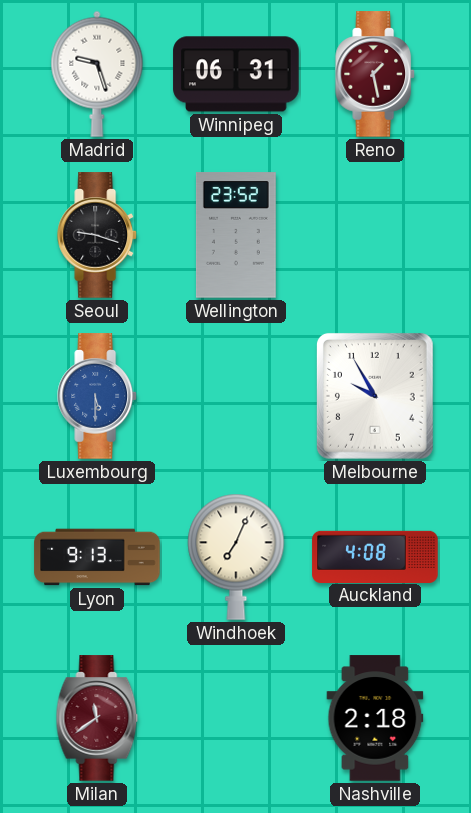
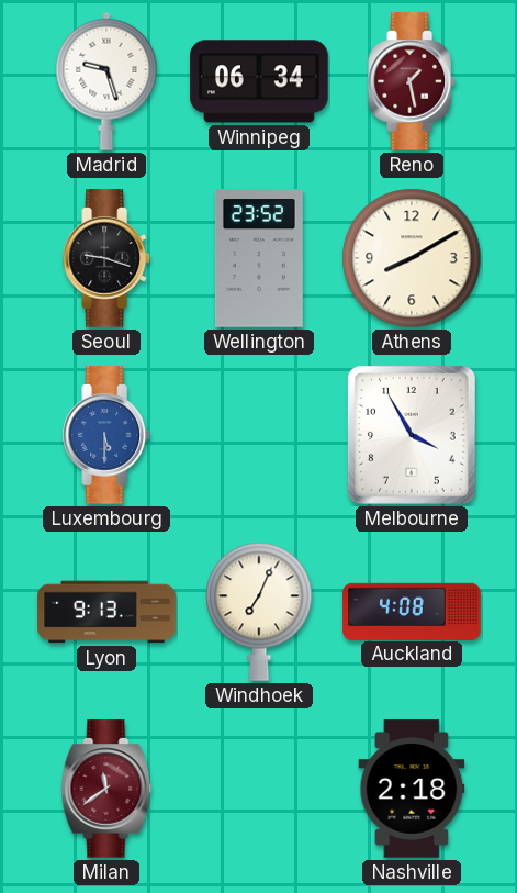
Winnipeg: 06:31 -> 06:34 (259, 81)
Athens: none -> 8:10 (412, 258)
Melbourne: 9:55 -> 3:55 (412, 435)
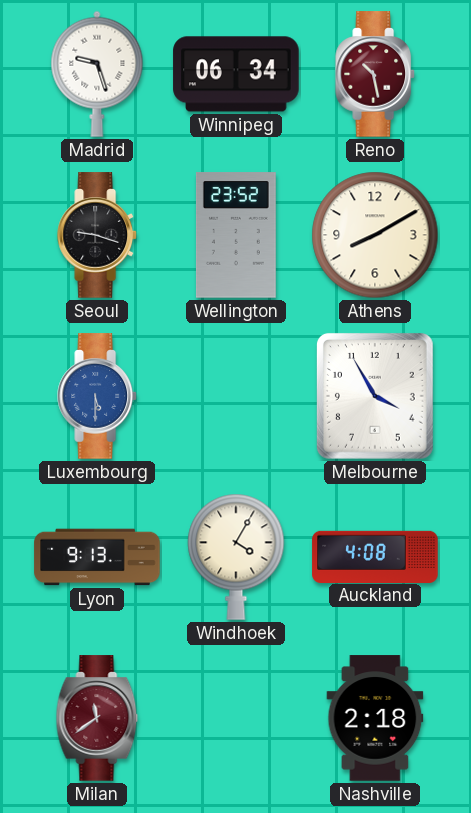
Reno: 1:28 -> 10:28 (376, 74)
Windhoek: 7:04 -> 4:05 (236, 557)
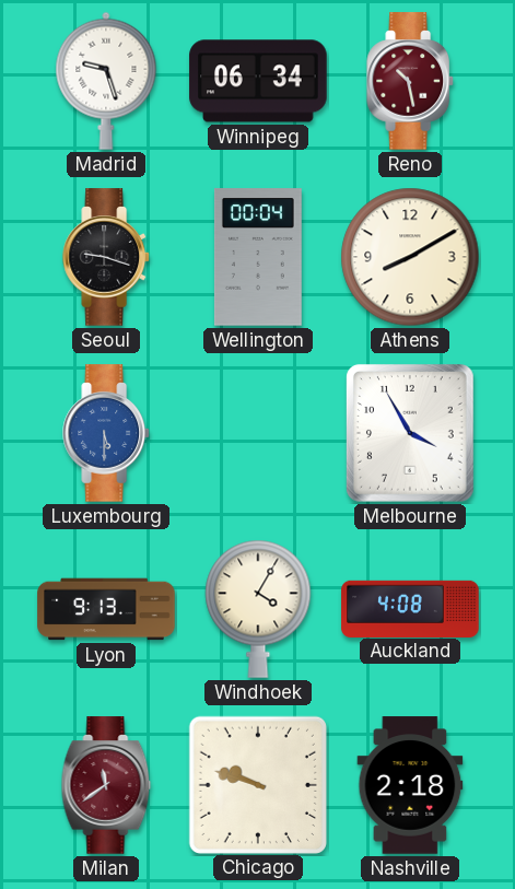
Wellington: 23:52 -> 00:04 (258, 257)
Chicago: none -> 9:48 (257, 784)
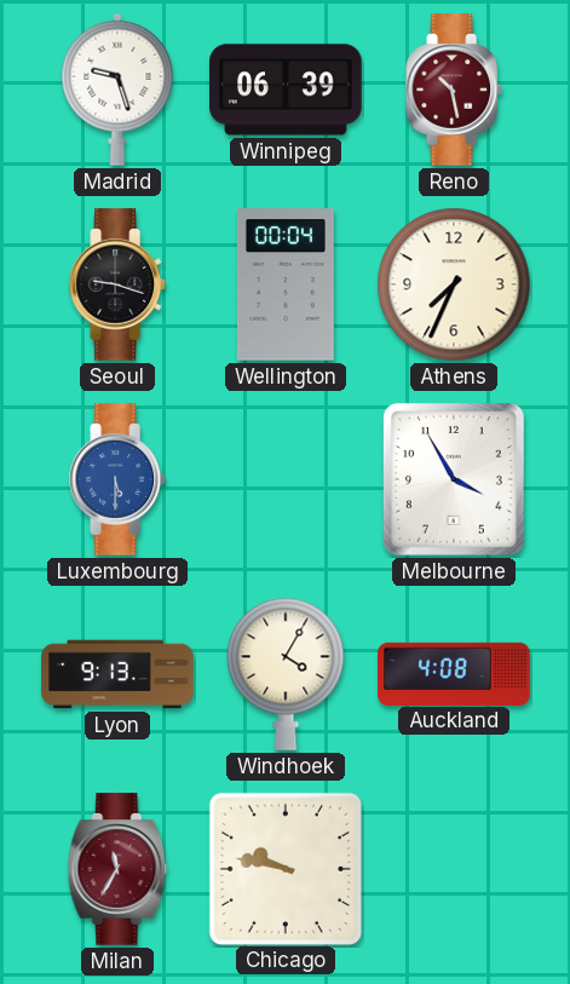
Winnipeg: 06:34 -> 06:39 (286, 90)
Athens: 8:10 -> 7:34 (454, 284)
Milan: 11:39 -> 11:35 (117, 869)
Chicago: 9:48 -> 9:47 (284, 868)
Nashville: 2:18 -> none (410, 785)
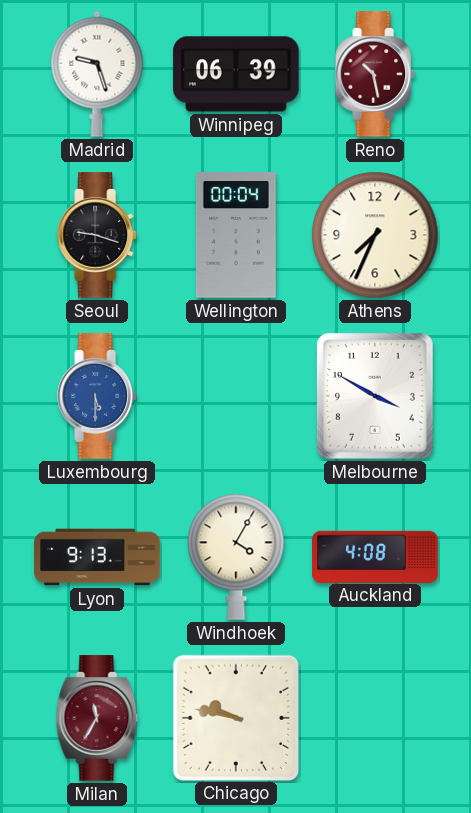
Melbourne: 3:55 -> 3:50 (375, 396)
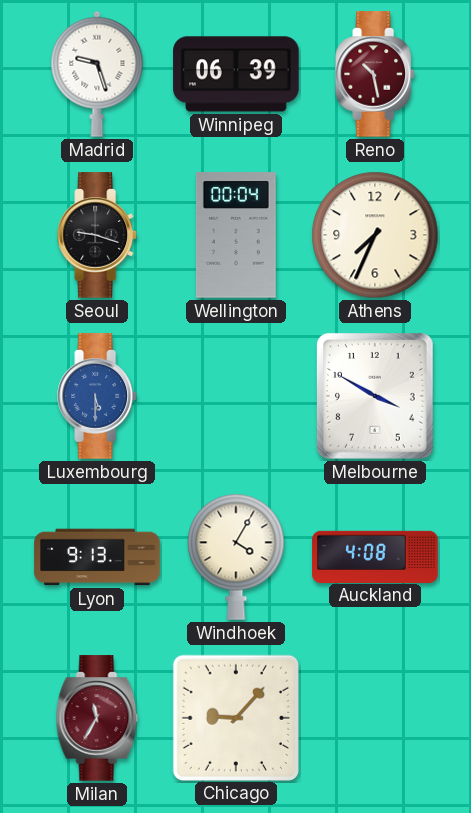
Chicago: 9:47 -> 9:07 (235, 717)
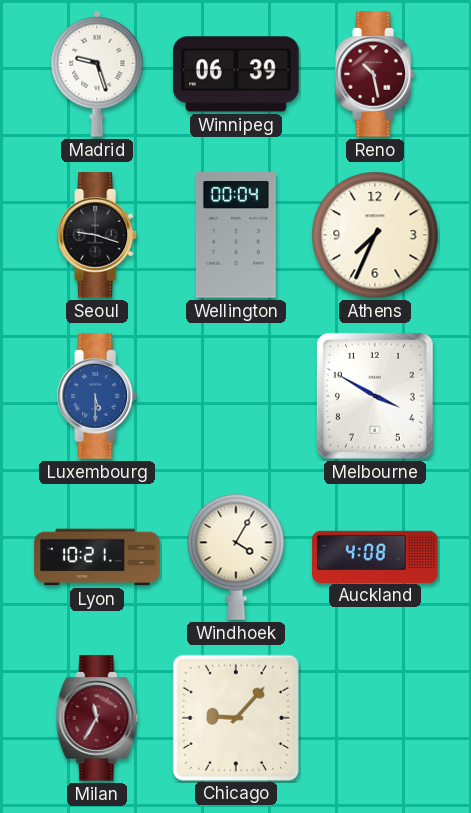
Lyon: 9:13 -> 10:21 (97, 557)
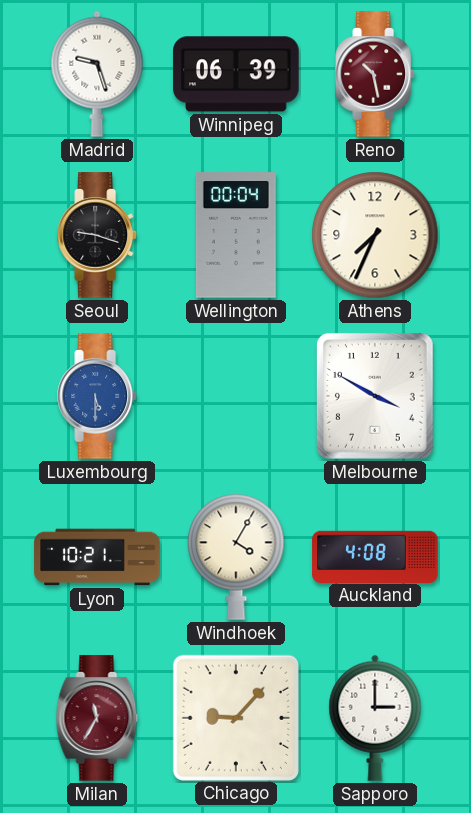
Sapporo: none -> 3:00 (375, 718)
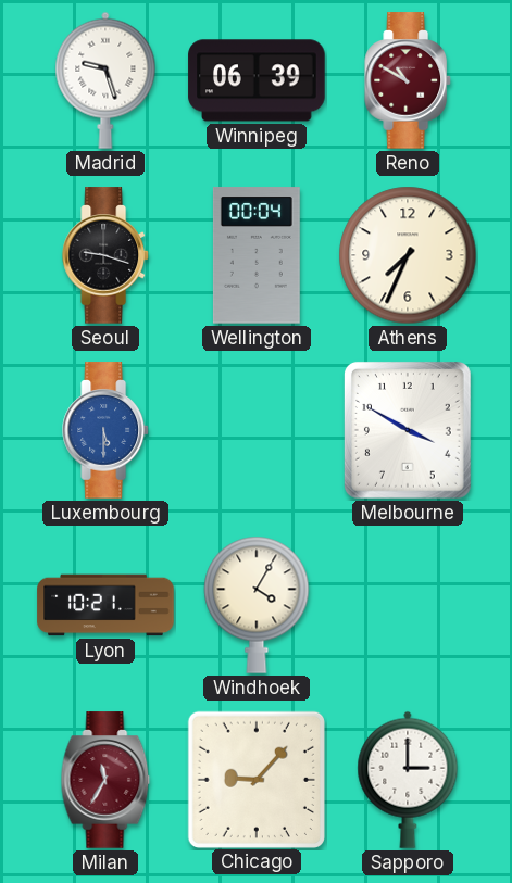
Reno: 10:28 -> 10:50 (409, 80)
Auckland: 4:08 -> none (375, 556)
